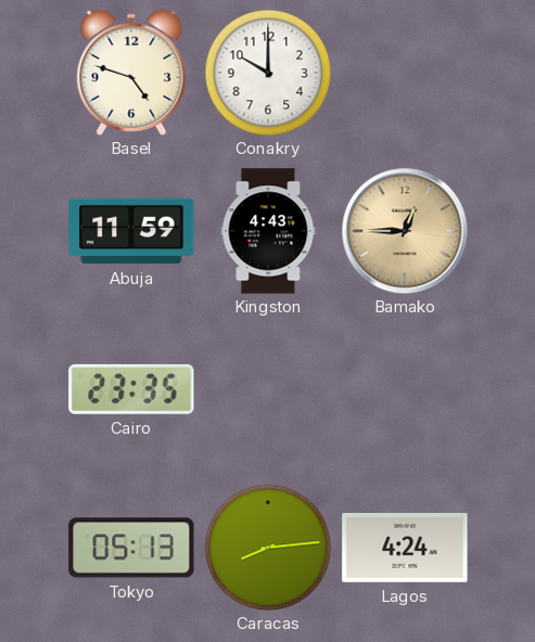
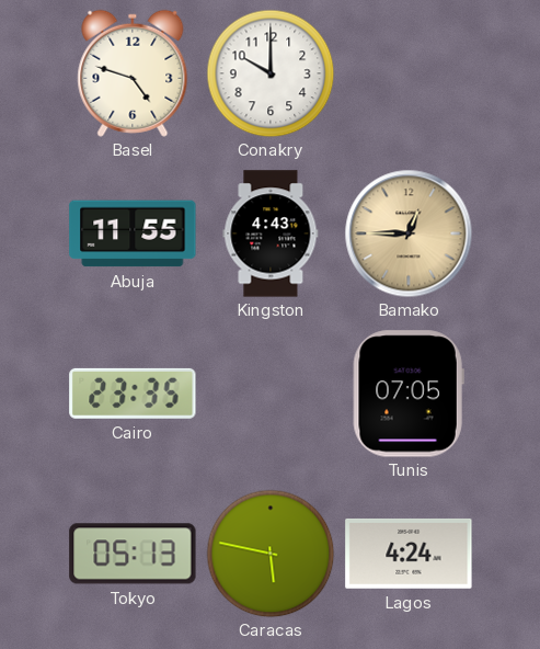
Abuja: 11:59 -> 11:55 (133, 234)
Tunis: none -> 07:05 (409, 394)
Caracas: 8:14 -> 5:47 (271, 554)
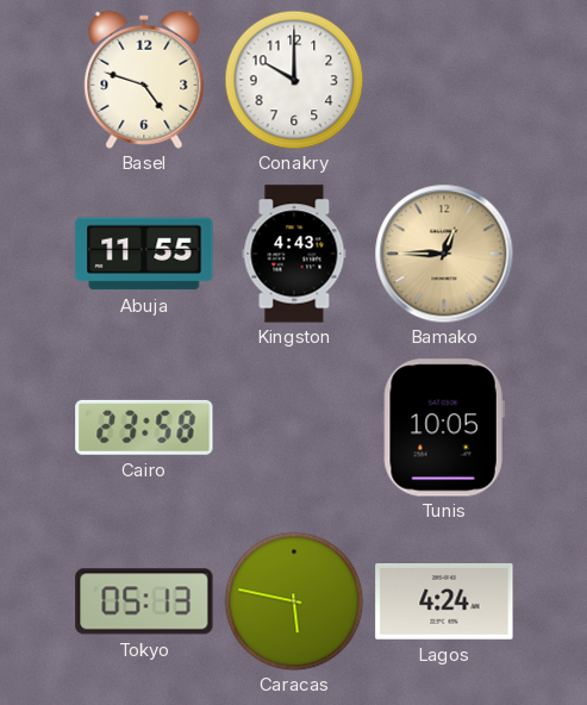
Cairo: 23:35 -> 23:58 (144, 428)
Tunis: 07:05 -> 10:05 (444, 428)
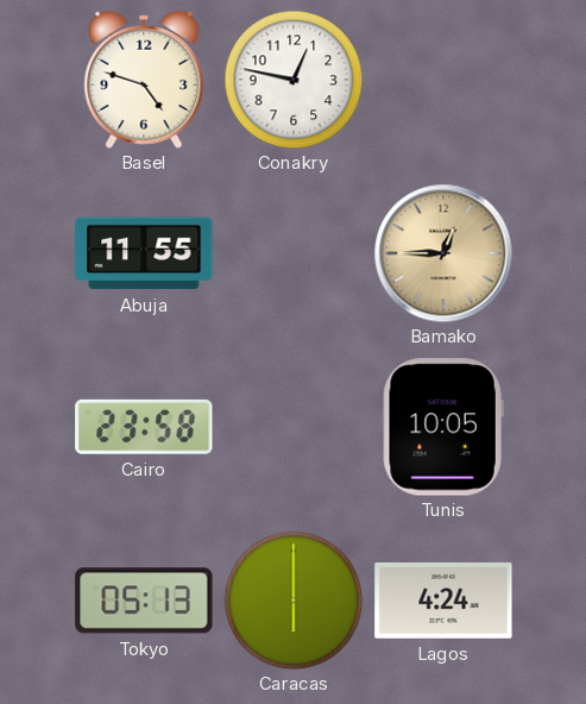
Conakry: 10:00 -> 12:47 (294, 80)
Kingston: 4:43 -> none (294, 254)
Caracas: 5:47 -> 6:00 (294, 601)
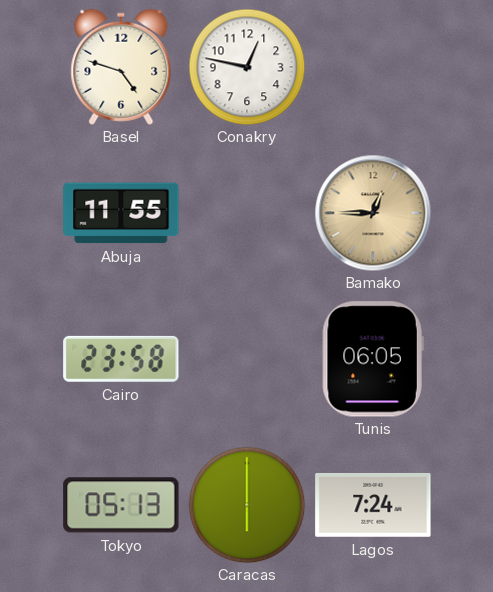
Tunis: 10:05 -> 06:05 (373, 359)
Lagos: 4:24 -> 7:24 (373, 505)
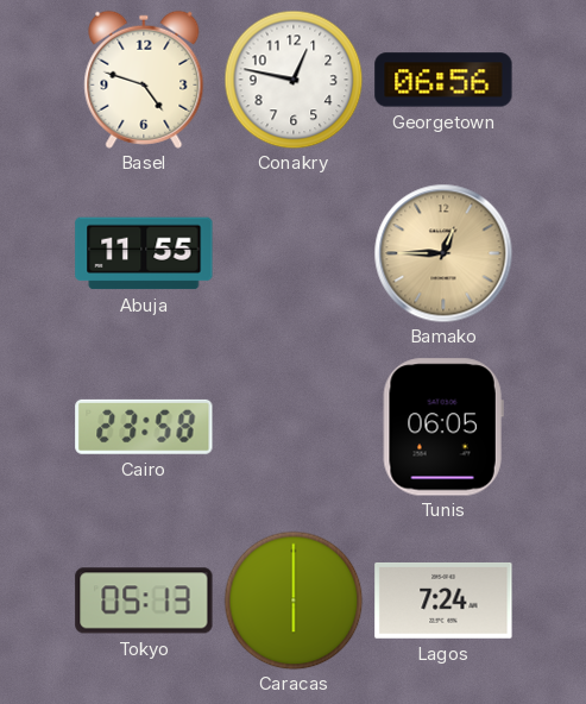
Georgetown: none -> 06:56 (443, 80)
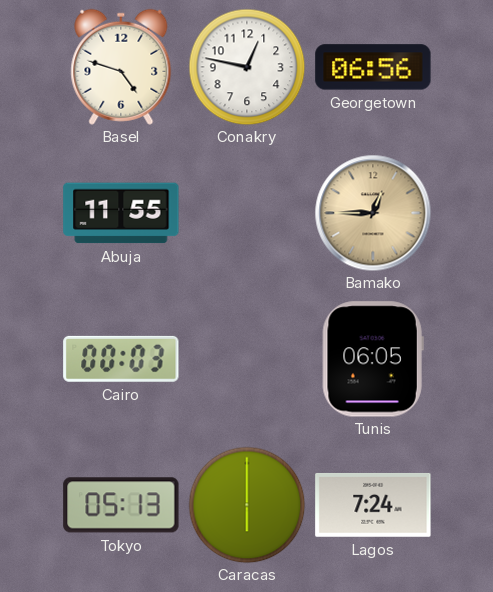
Cairo: 23:58 -> 00:03 (121, 359)
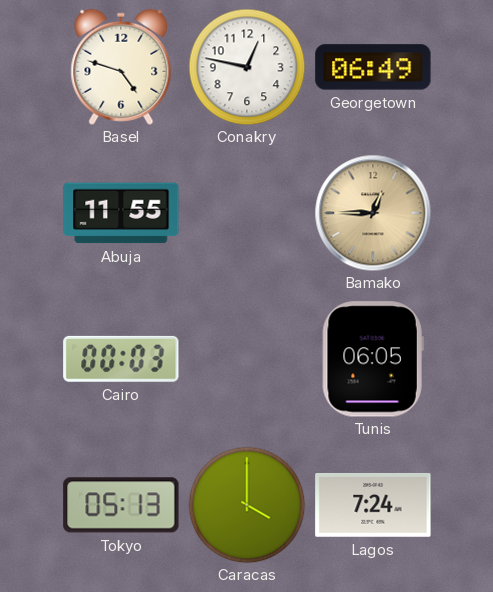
Georgetown: 06:56 -> 06:49 (373, 67)
Caracas: 6:00 -> 4:00 (247, 505)
